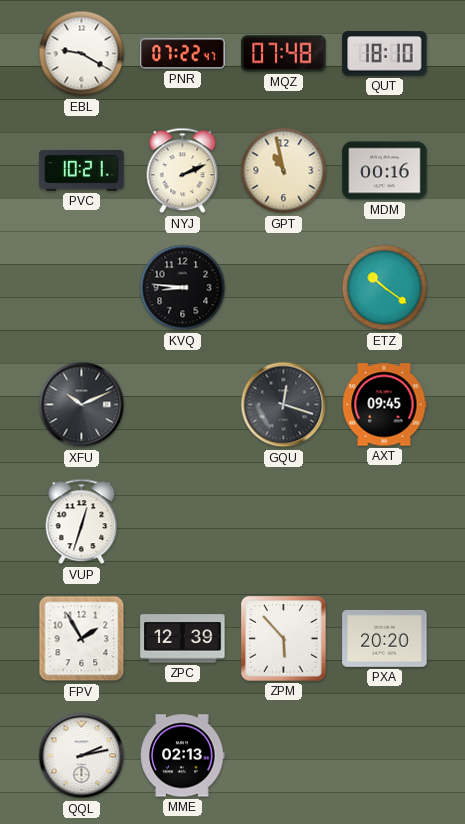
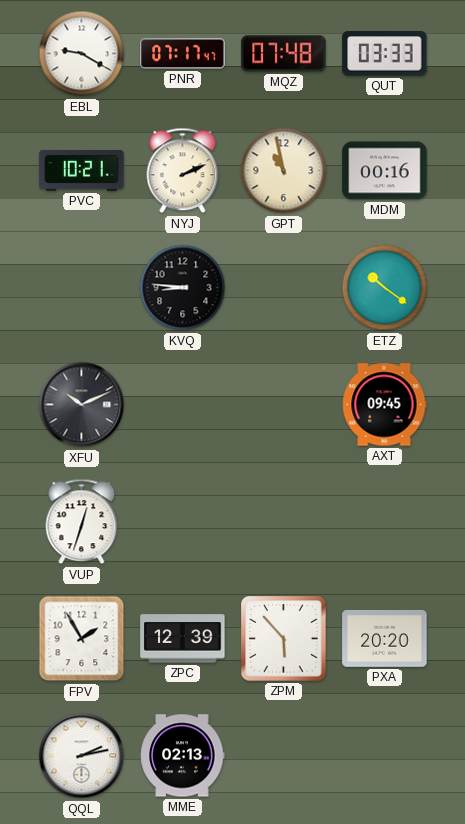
PNR: 07:22 -> 07:17 (183, 54)
QUT: 18:10 -> 03:33 (385, 54)
GQU: 12:18 -> none (284, 405)
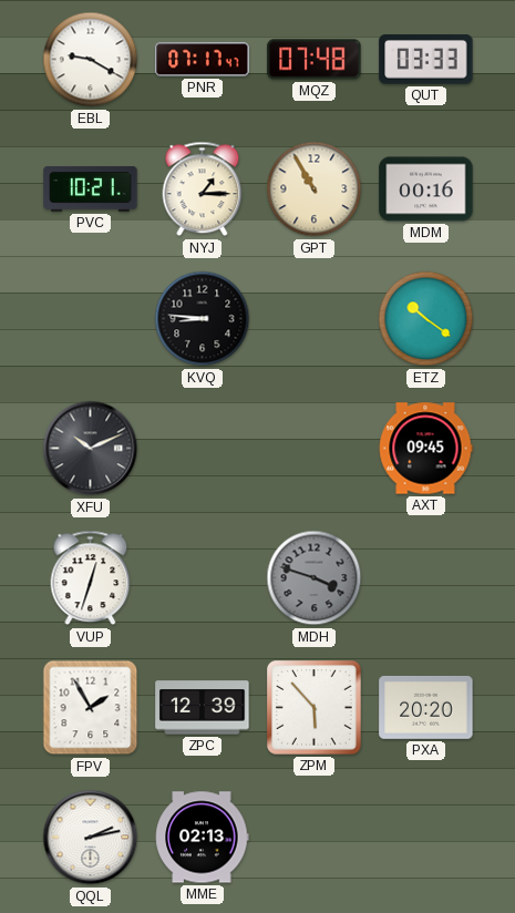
NYJ: 2:11 -> 1:15 (203, 189)
GPT: 10:58 -> 10:55 (315, 189)
MDH: none -> 3:48 (315, 578)
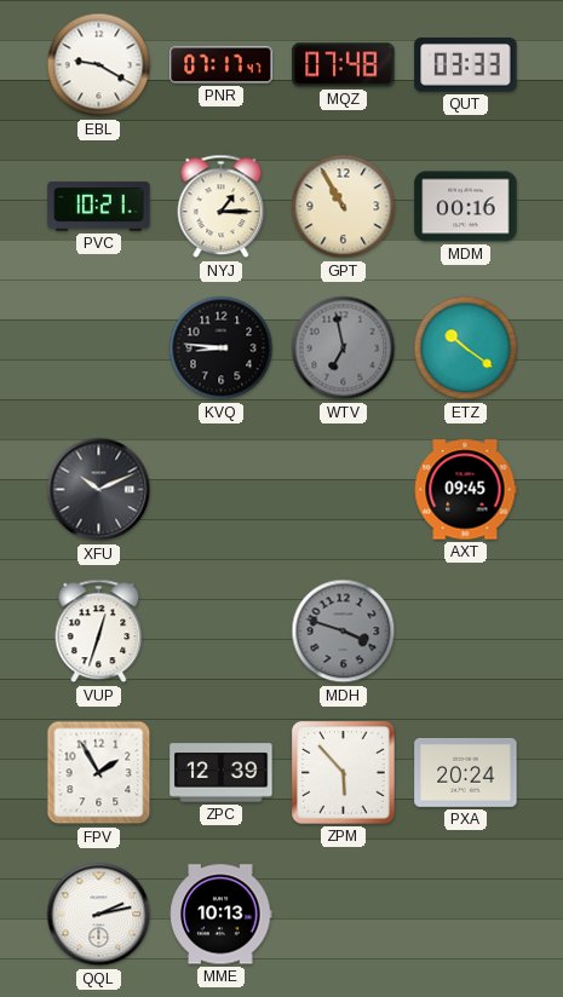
WTV: none -> 6:58 (344, 348)
PXA: 20:20 -> 20:24 (466, 772)
MME: 02:13 -> 10:13 (222, 915)
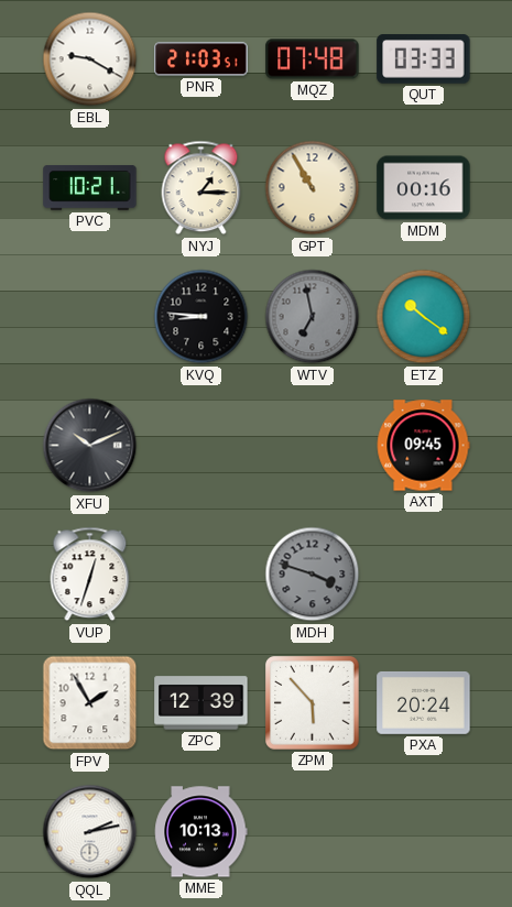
PNR: 07:17 -> 21:03 (201, 59)
